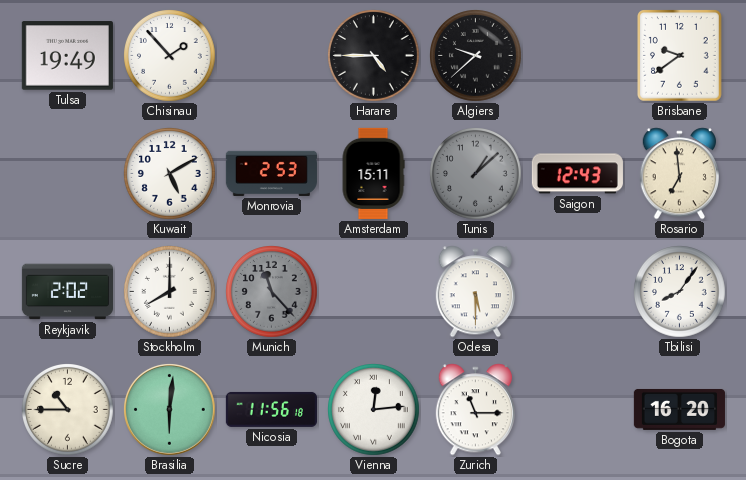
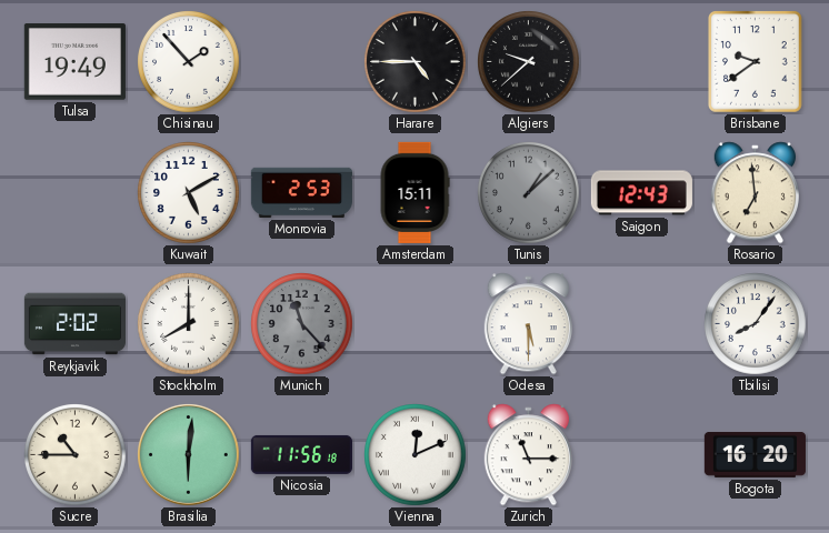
Vienna: 12:14 -> 12:11 (416, 455)
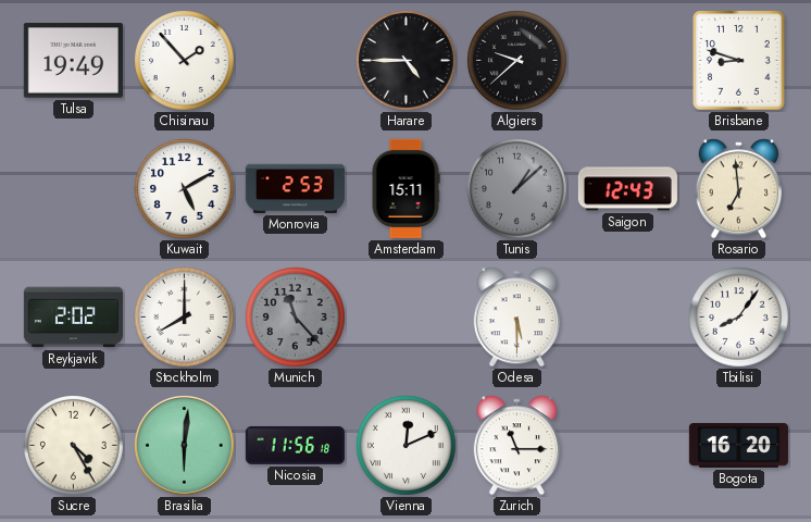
Brisbane: 9:39 -> 8:48 (739, 61)
Sucre: 10:45 -> 4:25 (74, 446)
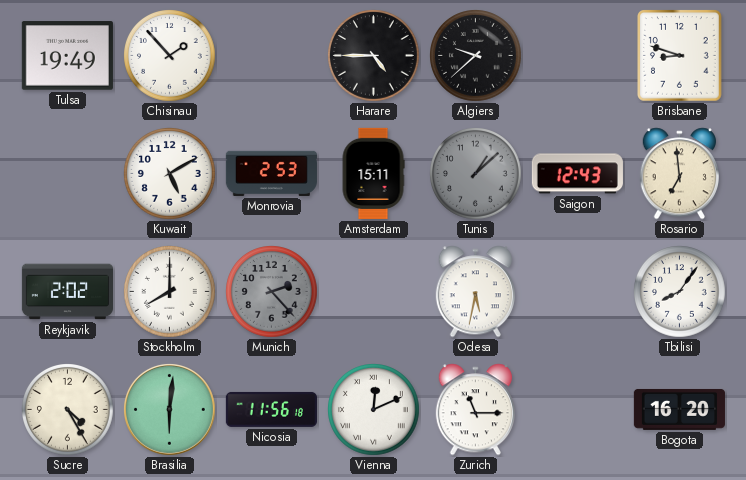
Munich: 11:23 -> 2:23 (272, 292)
Odesa: 5:30 -> 5:32 (475, 292)
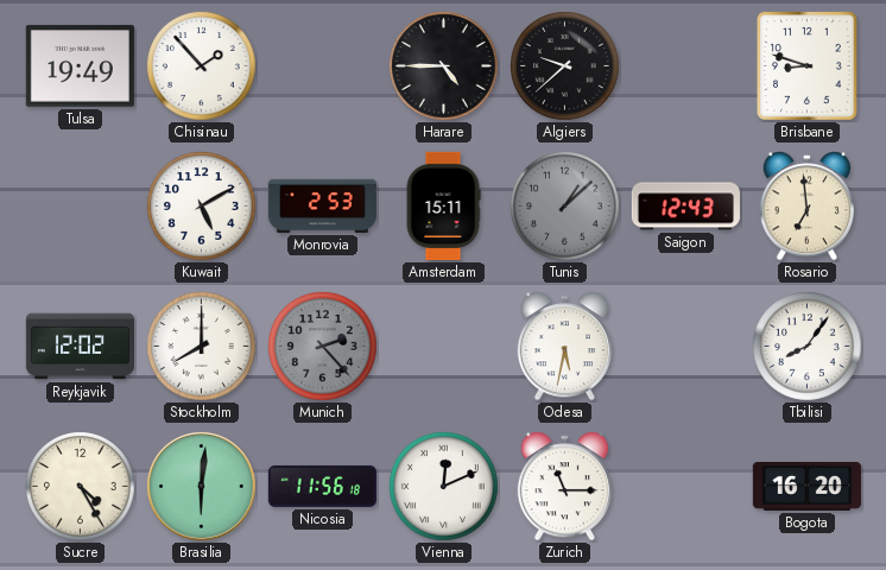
Reykjavik: 2:02 -> 12:02 (80, 347)
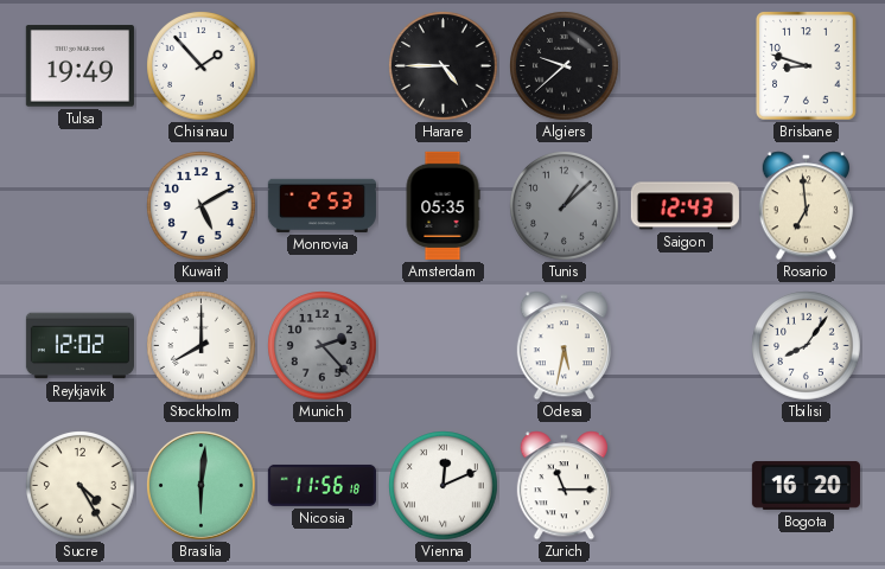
Amsterdam: 15:11 -> 05:35 (442, 205)
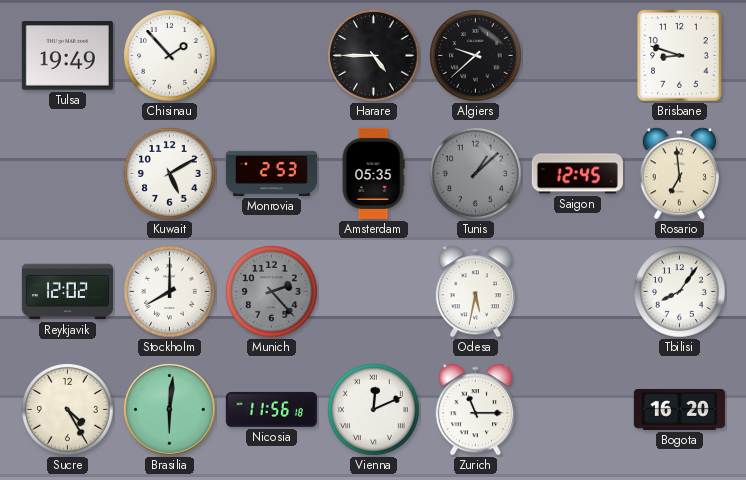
Saigon: 12:43 -> 12:45 (577, 174)
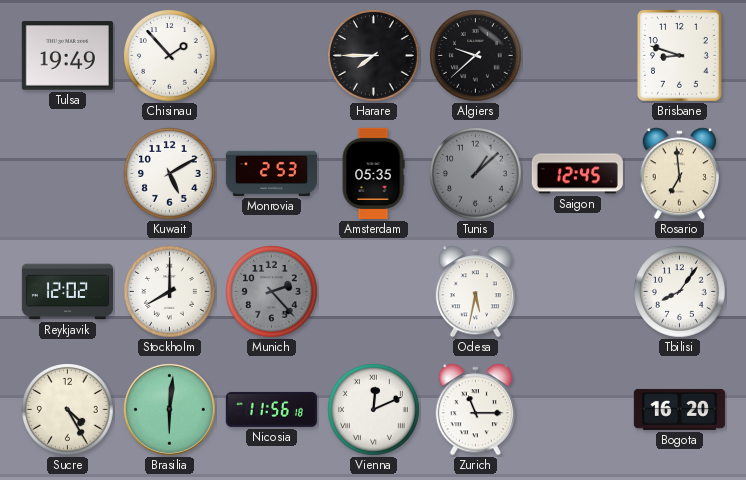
Harare: 4:45 -> 7:45 (374, 56)
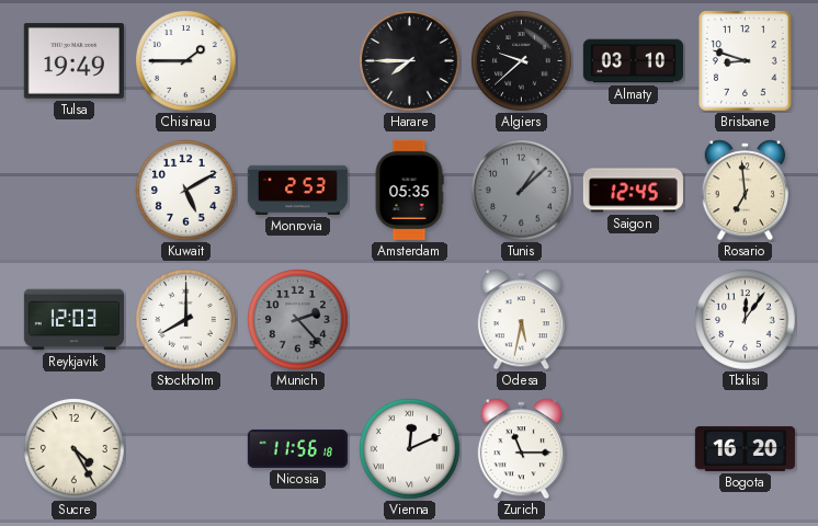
Chisinau: 1:53 -> 1:45 (186, 61)
Almaty: none -> 03:10 (633, 61)
Reykjavik: 12:02 -> 12:03 (73, 320)
Tbilisi: 8:06 -> 12:06 (746, 320)
Brasilia: 6:01 -> none (169, 409)
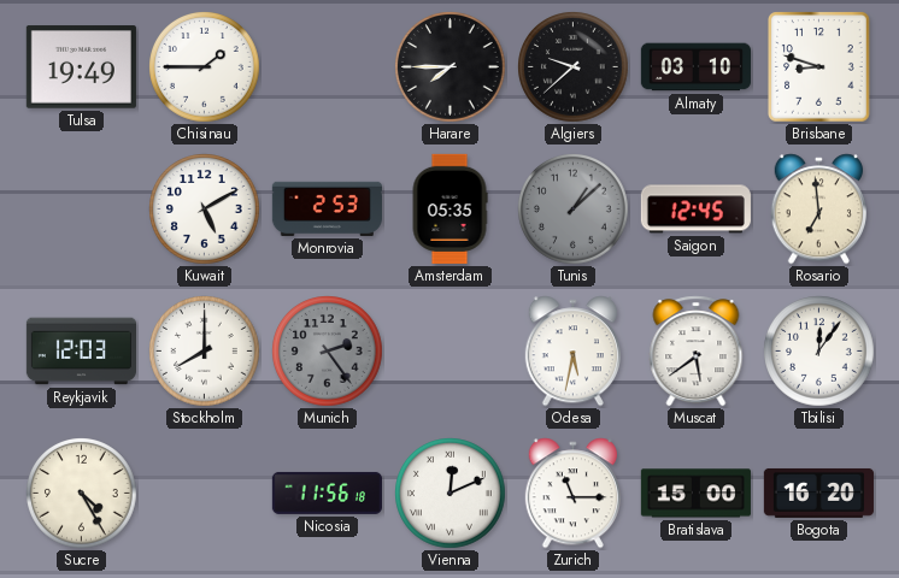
Munich: 2:23 -> 2:24 (328, 352)
Muscat: none -> 5:39 (697, 352)
Bratislava: none -> 15:00 (695, 494)
